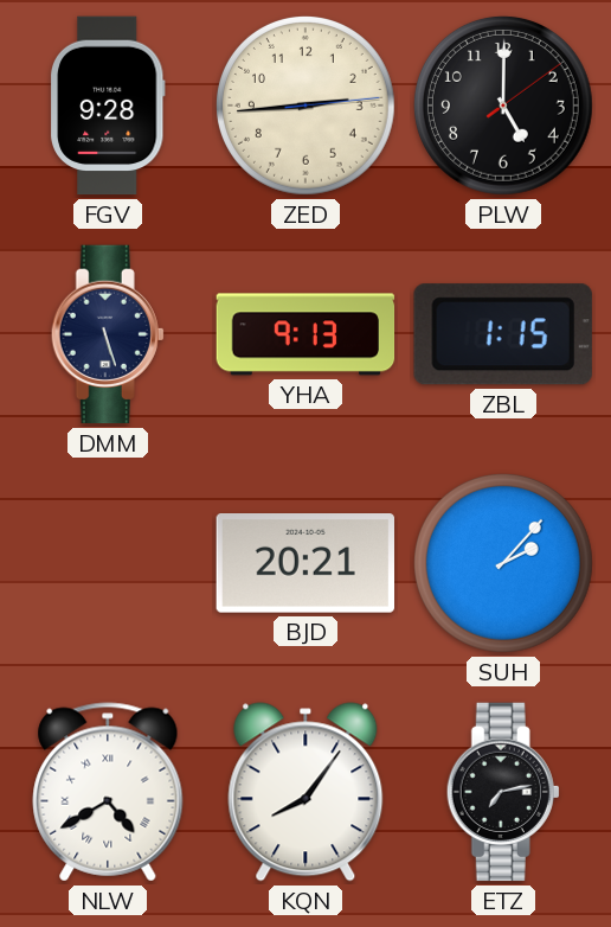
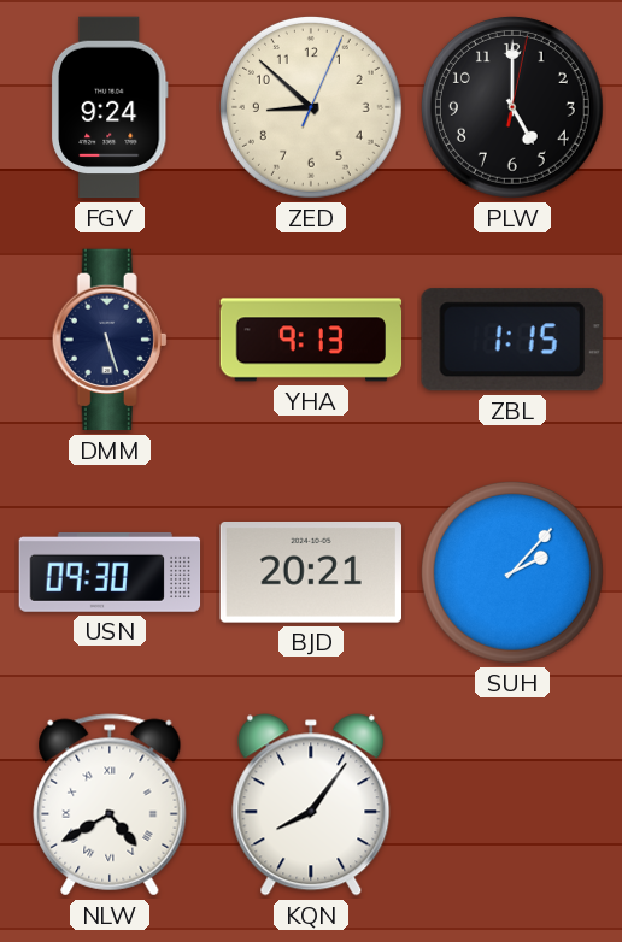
FGV: 9:28 -> 9:24 (110, 107)
ZED: 2:44 -> 8:52 (311, 107)
PLW: 5:00:09 -> 5:00:02 (512, 107)
USN: none -> 09:30 (110, 572)
ETZ: 7:13 -> none (503, 792)
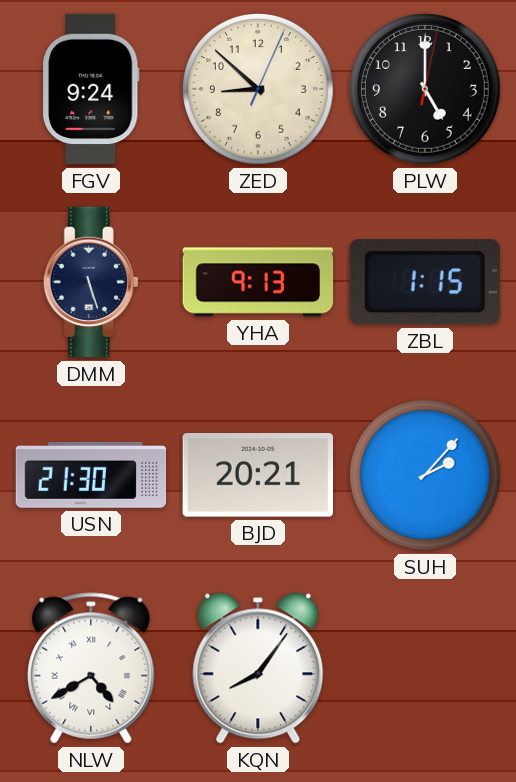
USN: 09:30 -> 21:30 (91, 475)
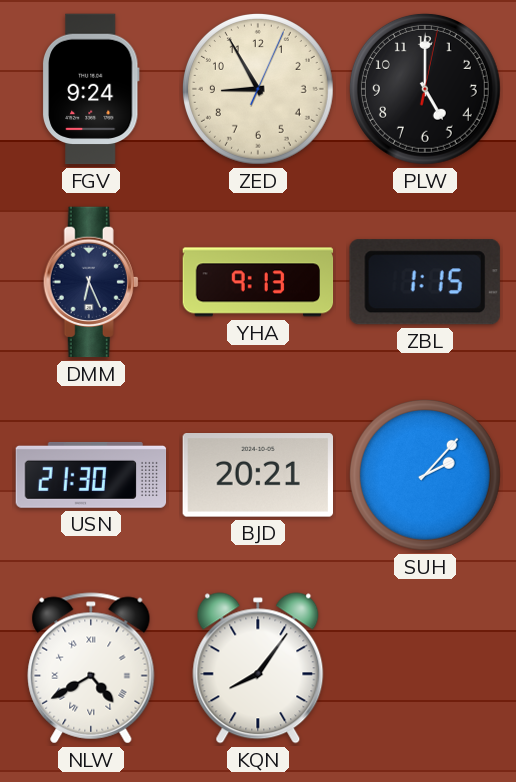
ZED: 8:52 -> 8:55 (258, 89)
DMM: 5:27 -> 6:26 (91, 282)
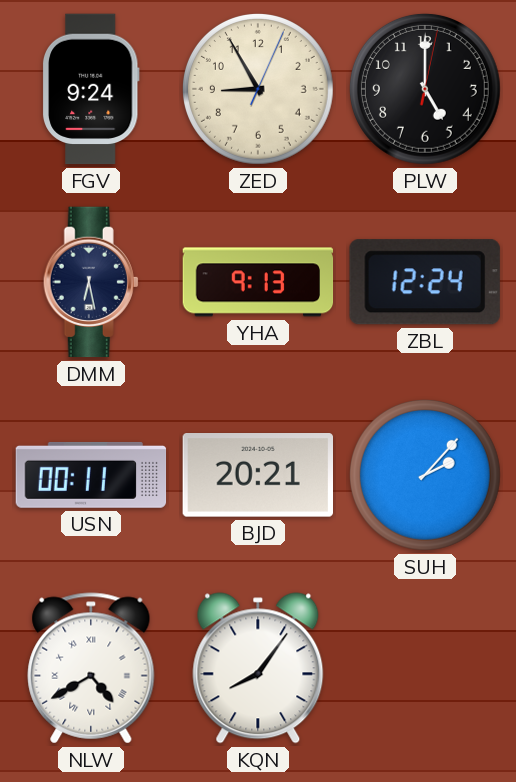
DMM: 6:26 -> 6:28 (91, 282)
ZBL: 1:15 -> 12:24 (425, 282)
USN: 21:30 -> 00:11 (91, 475)
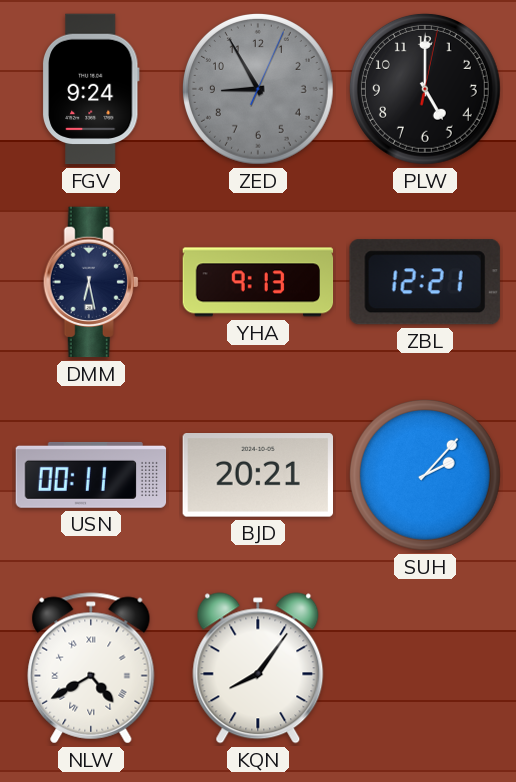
ZED dial: cream -> grey (258, 89)
ZBL: 12:24 -> 12:21 (425, 282)
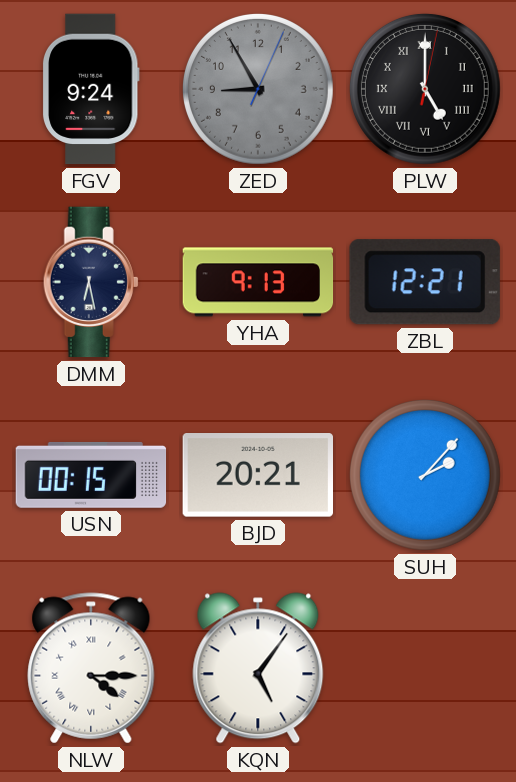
PLW numerals: Arabic -> Roman (425, 89)
USN: 00:11 -> 00:15 (91, 475)
NLW: 4:40 -> 4:15 (91, 668)
KQN: 8:06 -> 5:06 (258, 668)
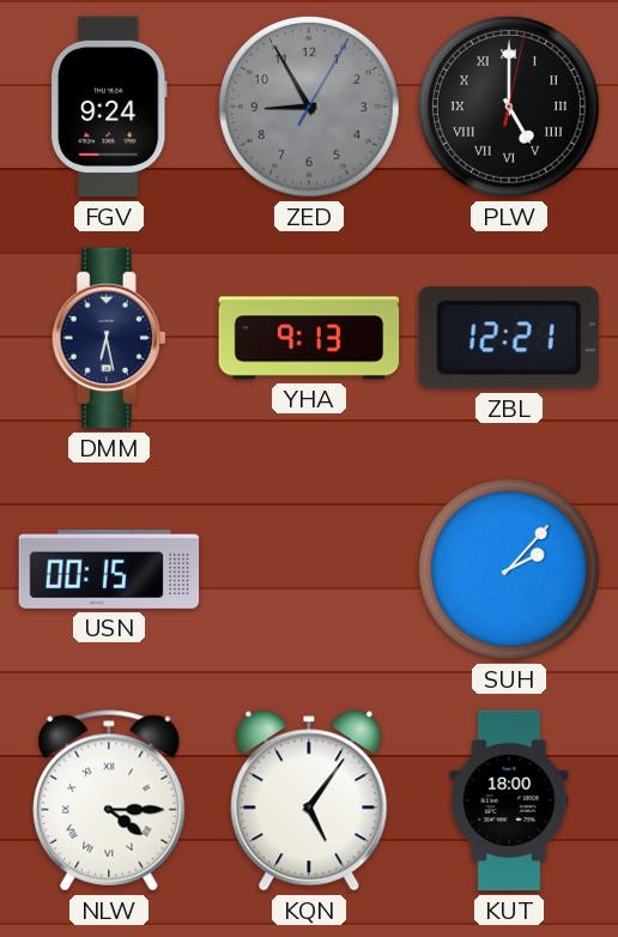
ZED: 8:55:04 -> 8:55:05 (309, 107)
BJD: 20:21 -> none (257, 476)
KUT: none -> 18:00 (509, 800)
